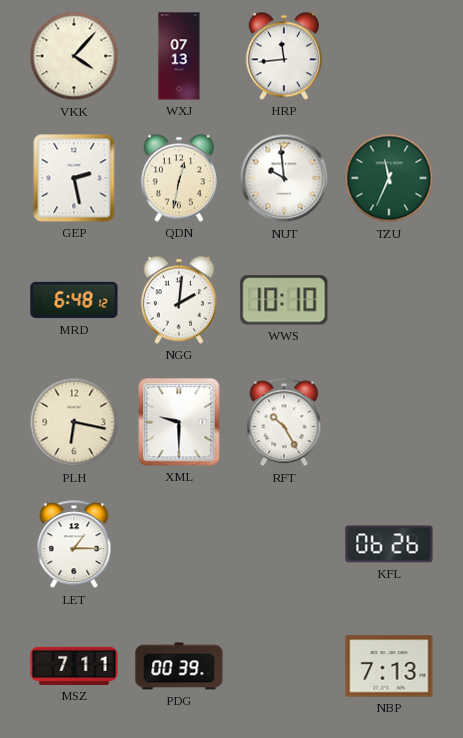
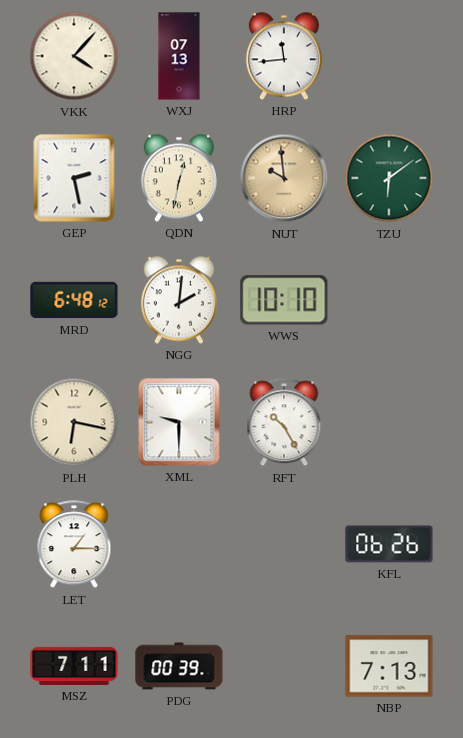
NUT dial: white -> champagne (284, 178)
TZU: 11:34 -> 6:09 (389, 178)
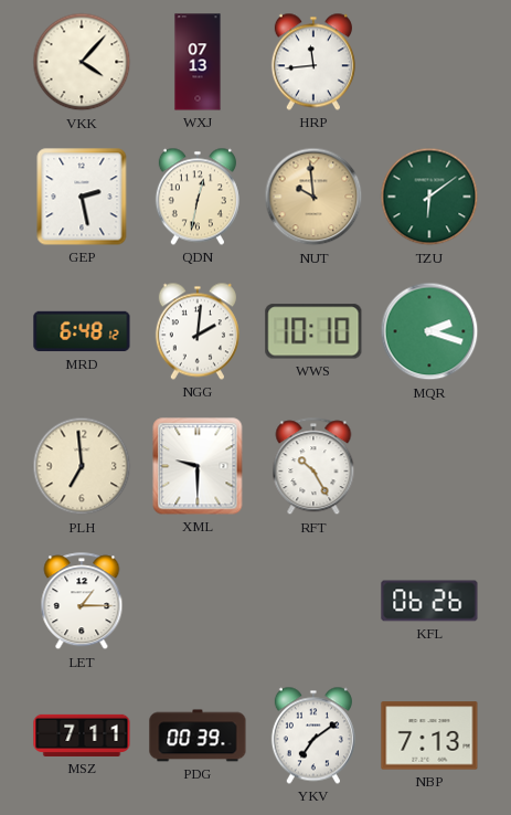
MQR: none -> 2:18 (429, 331)
PLH: 6:17 -> 6:59 (82, 466)
YKV: none -> 7:09 (313, 735)
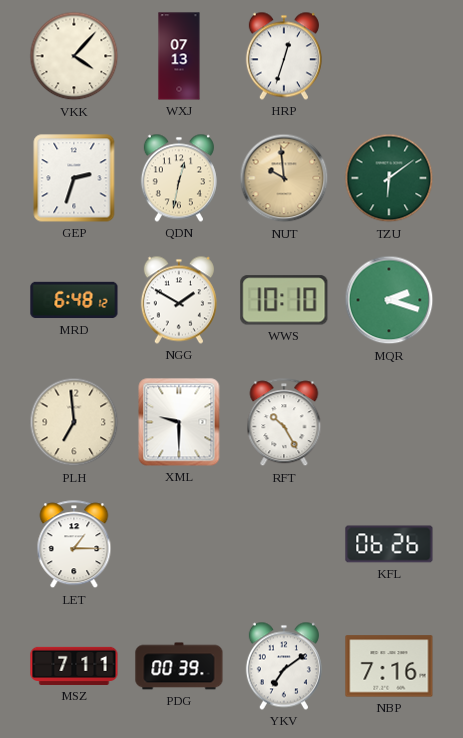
HRP: 11:44 -> 12:33 (284, 56)
GEP: 2:28 -> 2:33 (74, 178)
NGG: 2:01 -> 1:50 (179, 300)
NBP: 7:13 -> 7:16 (389, 666)
